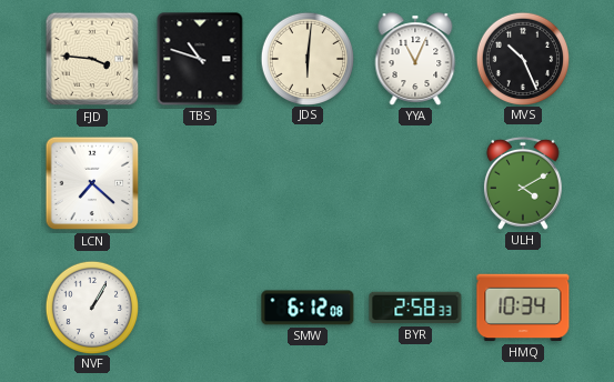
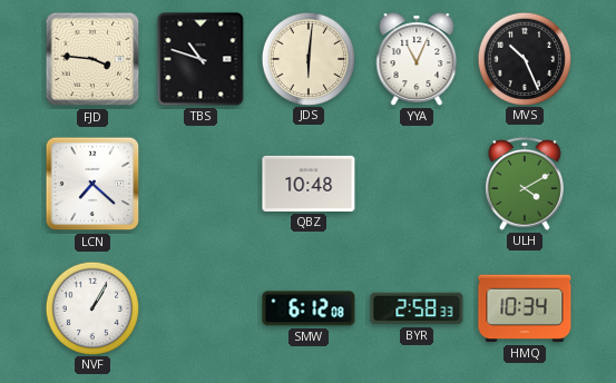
QBZ: none -> 10:48 (309, 184)
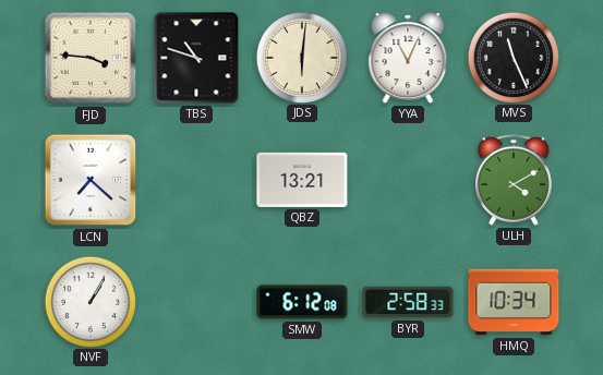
MVS: 10:26 -> 11:26 (512, 57)
QBZ: 10:48 -> 13:21 (302, 180)
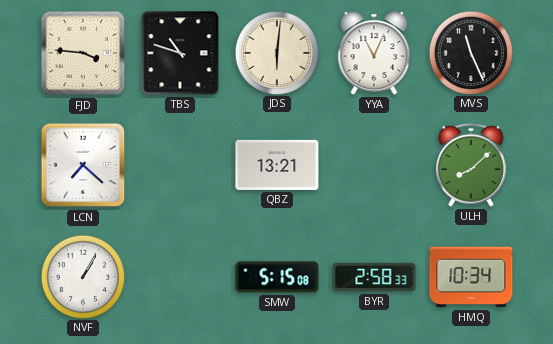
ULH: 4:10 -> 8:08 (471, 165)
SMW: 6:12 -> 5:15 (277, 277)
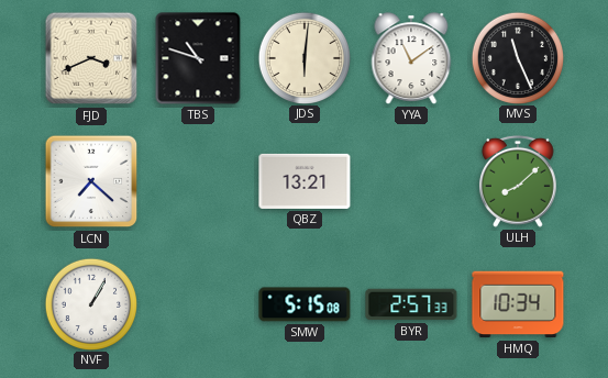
FJD: 3:46 -> 3:41 (91, 58)
YYA: 11:04 -> 11:09 (411, 58)
BYR: 2:58 -> 2:57 (411, 304)
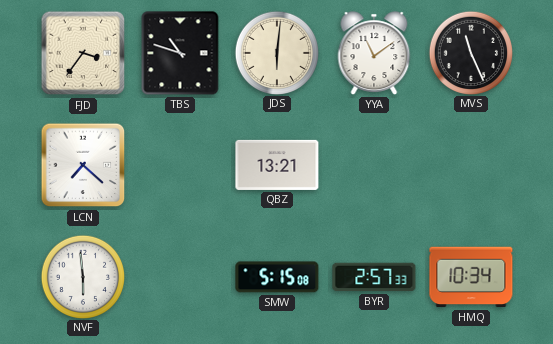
FJD: 3:41 -> 3:36 (83, 53)
ULH: 8:08 -> none (518, 181)
NVF: 1:05 -> 5:59 (82, 276)
